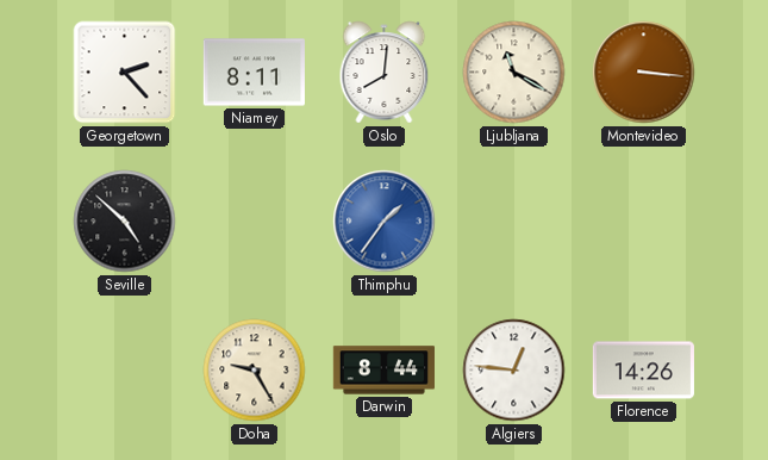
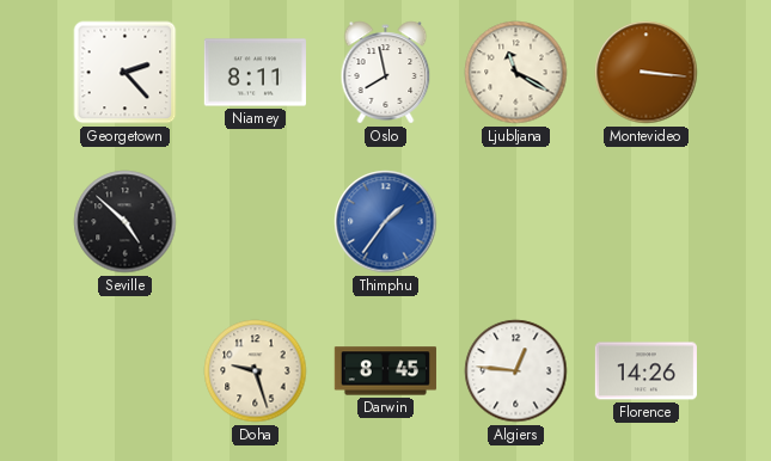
Oslo: 8:01 -> 7:58 (386, 73)
Doha: 9:25 -> 9:27 (256, 371)
Darwin: 8:44 -> 8:45 (385, 371)
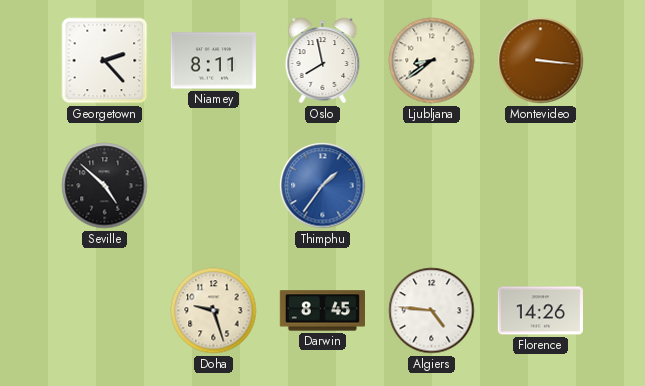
Ljubljana: 11:20 -> 8:39 (432, 61)
Algiers: 12:46 -> 4:46 (432, 311)
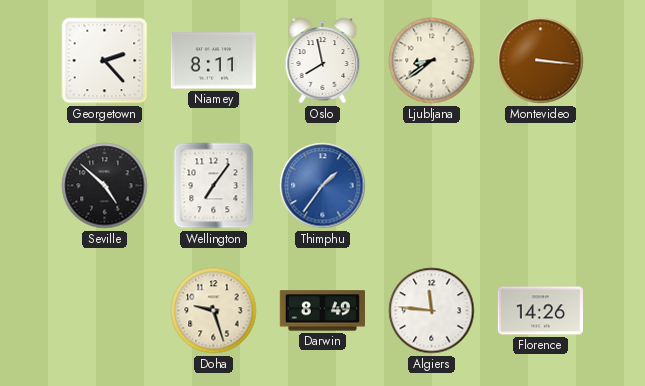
Wellington: none -> 7:06 (214, 186)
Darwin: 8:45 -> 8:49 (322, 311)
Algiers: 4:46 -> 11:46 (432, 311)
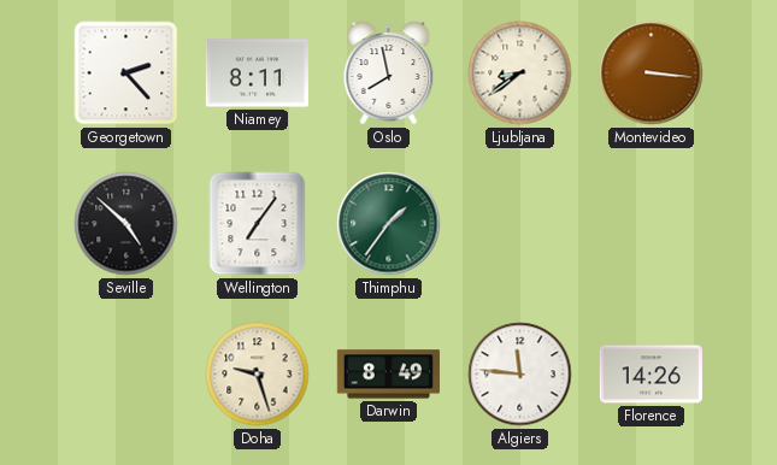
Thimphu dial: blue -> green (389, 224)
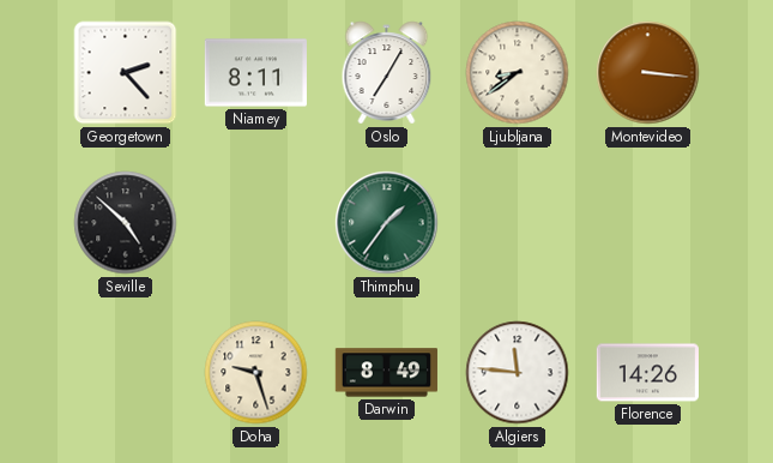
Oslo: 7:58 -> 7:05 (387, 73)
Wellington: 7:06 -> none (258, 224)
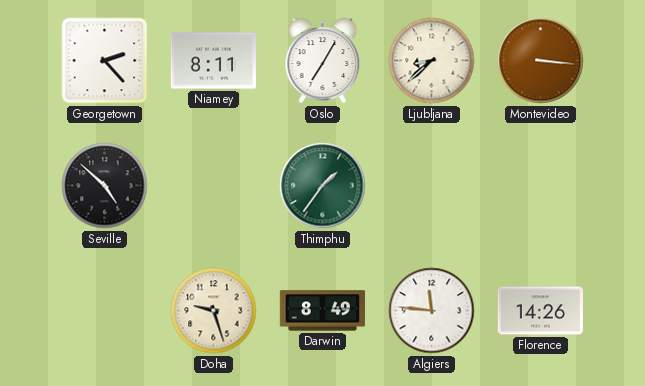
Ljubljana: 8:39 -> 8:38 (432, 61)
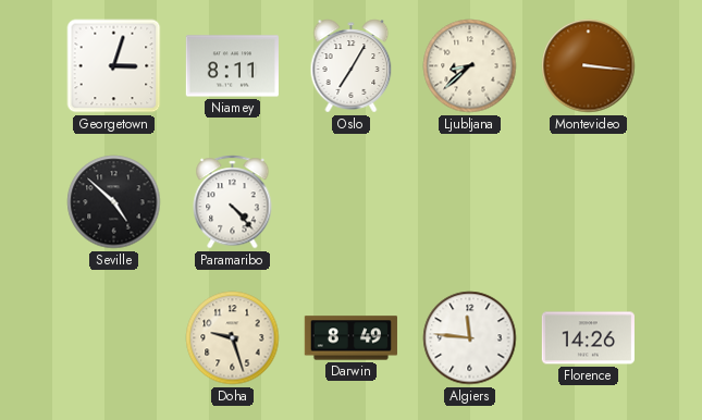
Georgetown: 2:23 -> 3:03 (114, 66)
Paramaribo: none -> 4:23 (233, 202)
Thimphu: 1:36 -> none (323, 186)
